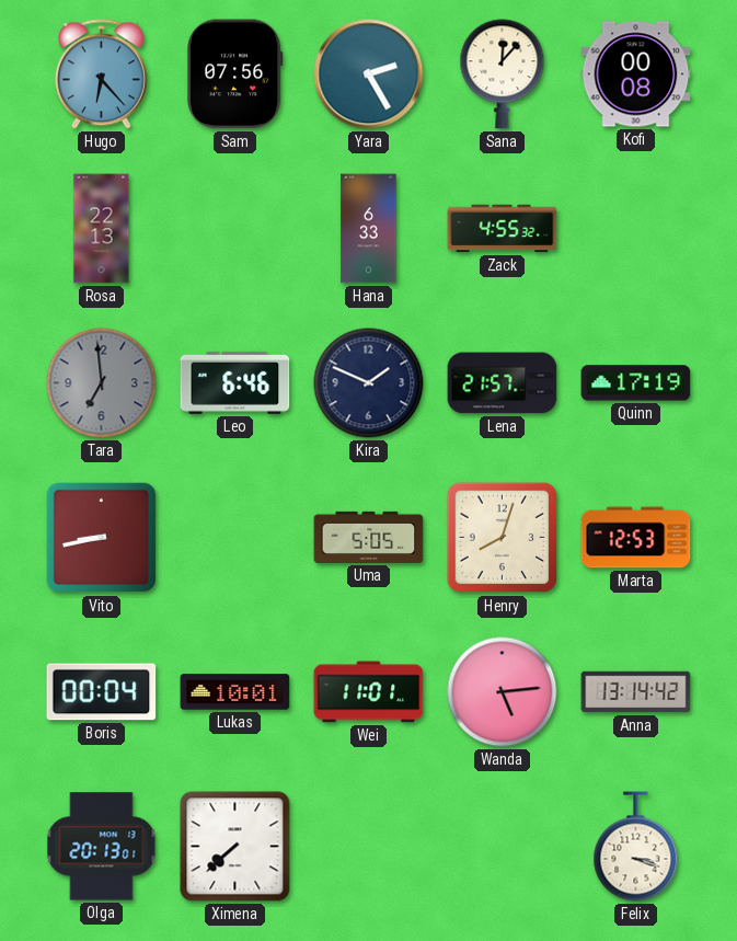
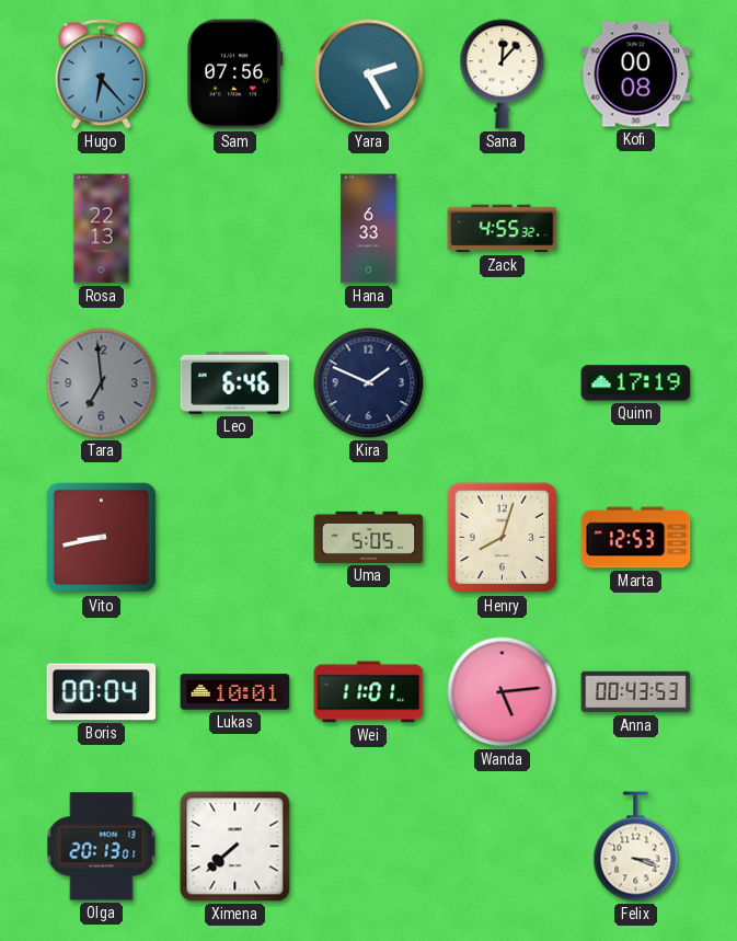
Lena: 21:57 -> none (503, 383)
Anna: 13:14 -> 00:43 (636, 692)
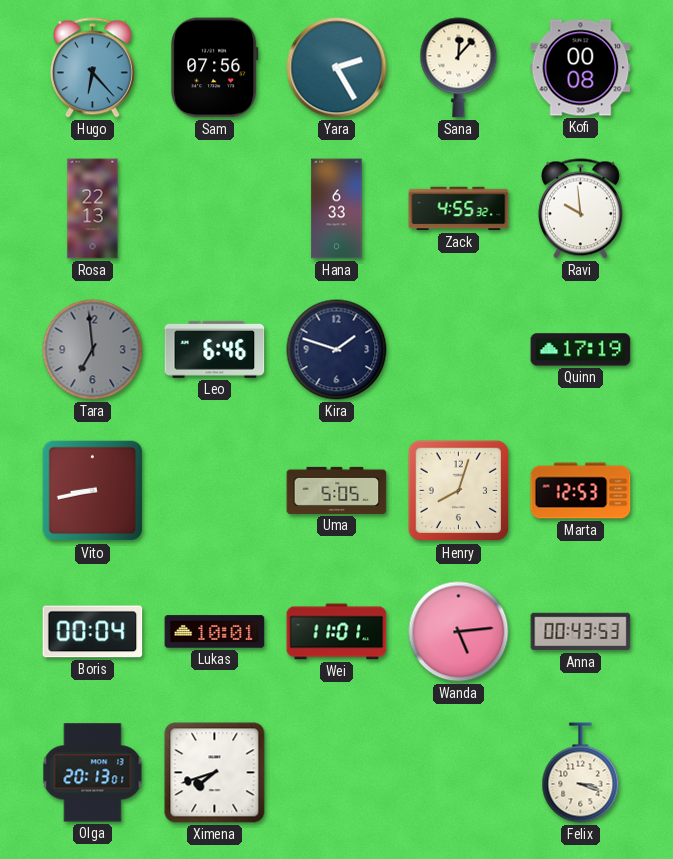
Ravi: none -> 9:59 (580, 209)
Kira: 1:49 -> 1:48 (337, 350)
Ximena: 7:38 -> 7:42 (215, 773)
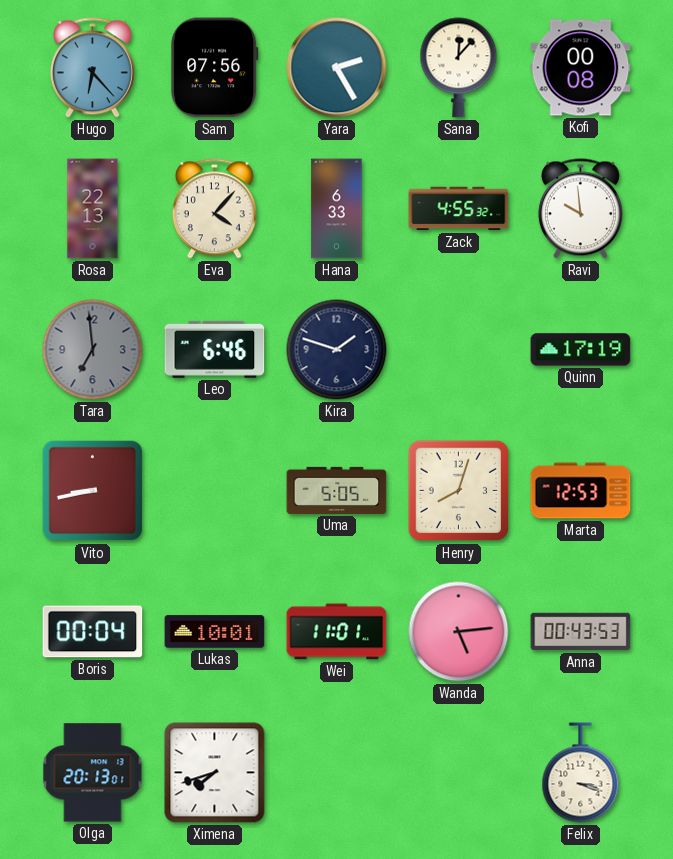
Eva: none -> 4:07 (214, 209)
